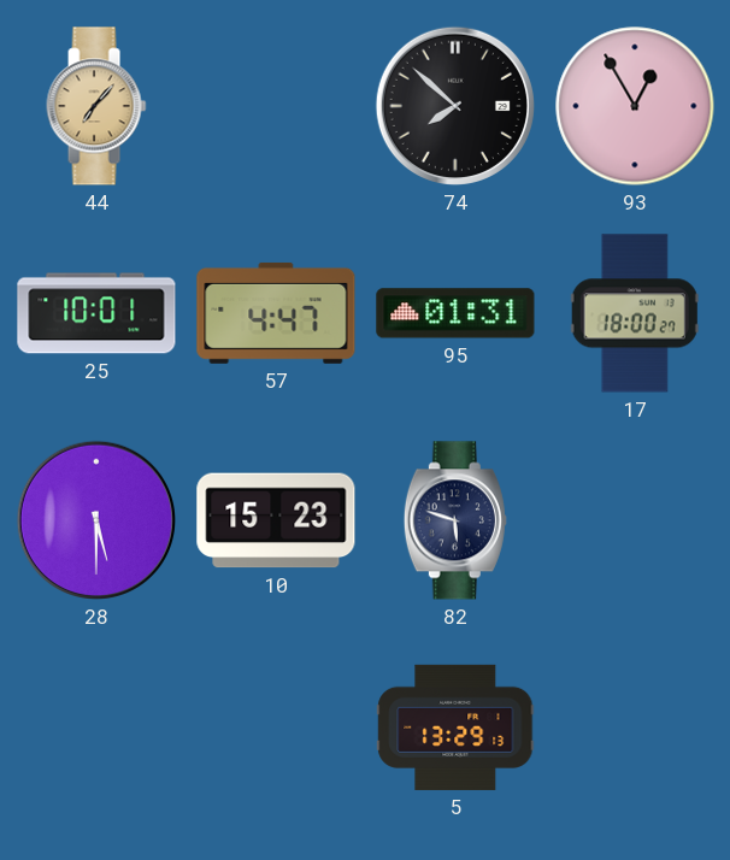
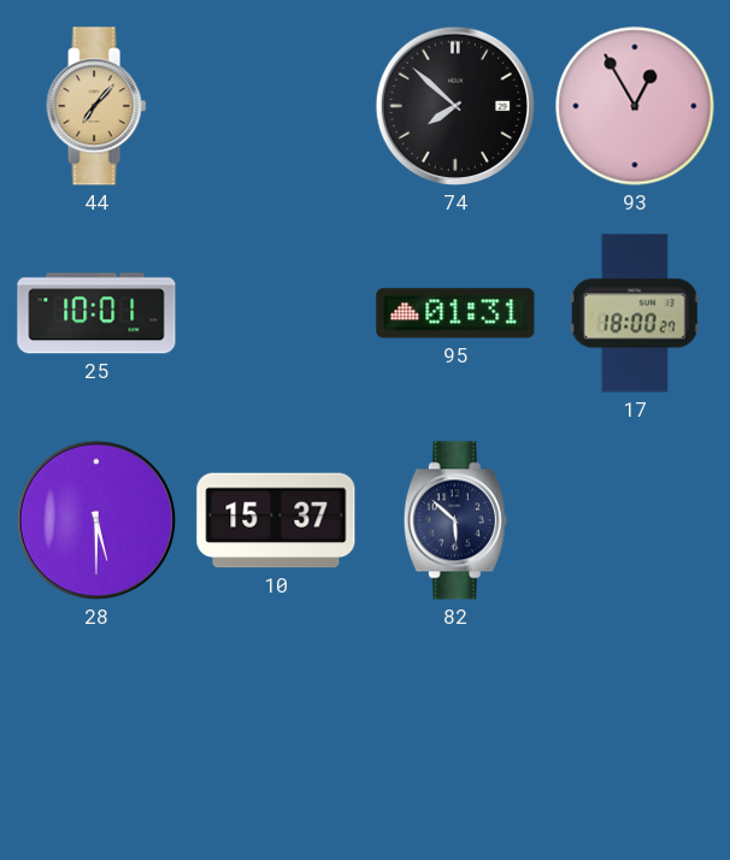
57: 4:47 -> none (276, 313)
10: 15:23 -> 15:37 (276, 520)
82: 5:48 -> 5:52 (455, 520)
5: 13:29 -> none (455, 728)
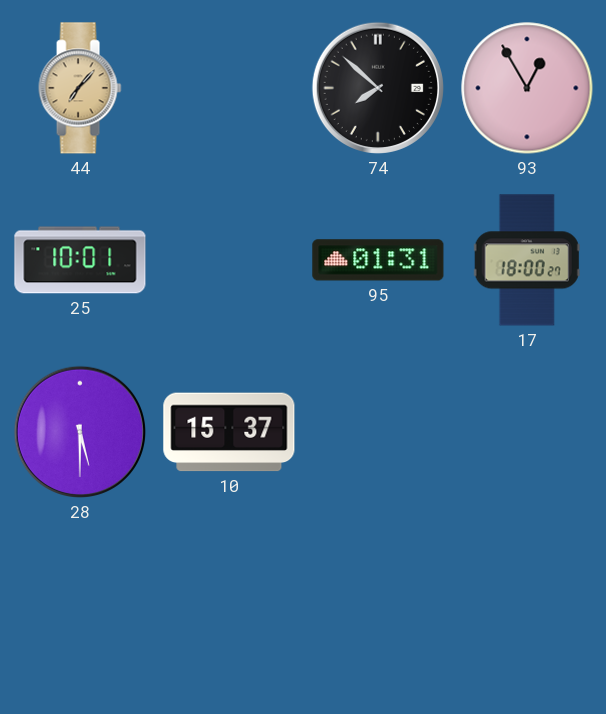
82: 5:52 -> none (455, 520)
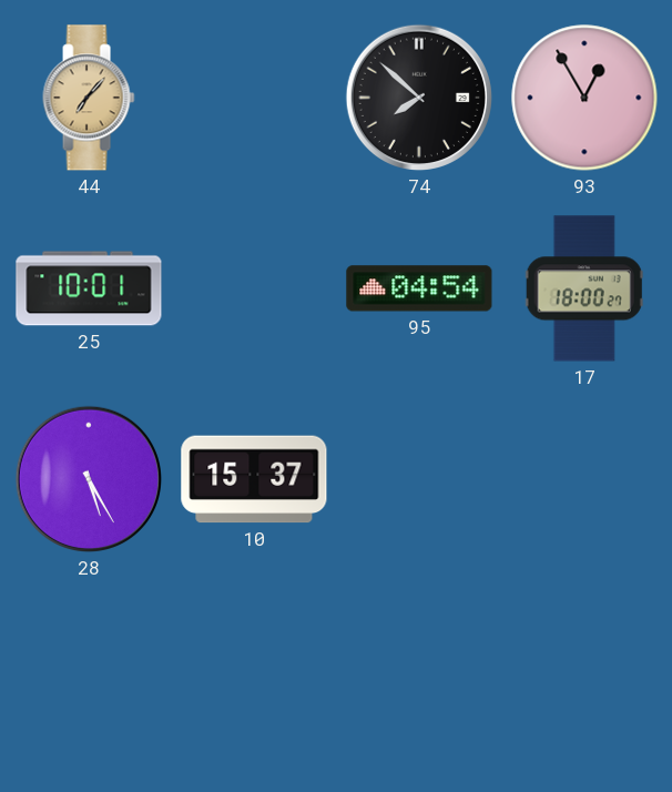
95: 01:31 -> 04:54 (419, 288)
28: 5:30 -> 5:25 (89, 479)
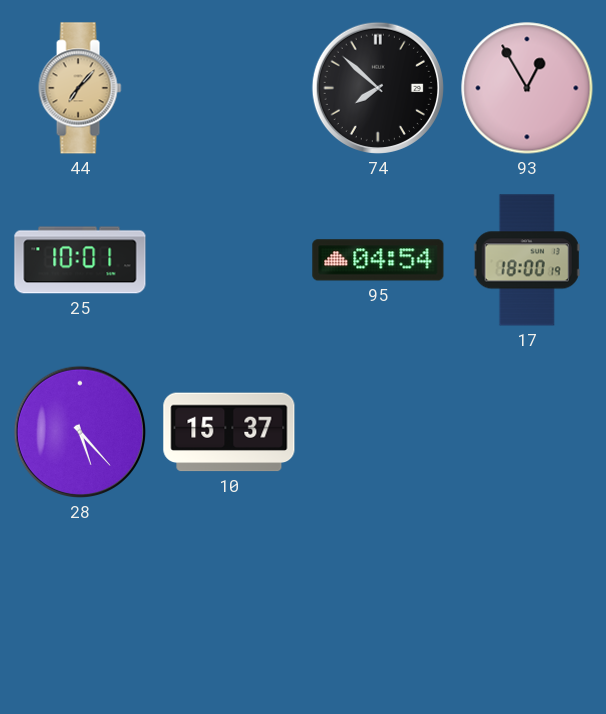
17: 18:00:27 -> 18:00:19 (527, 260)
28: 5:25 -> 5:23 (80, 432)
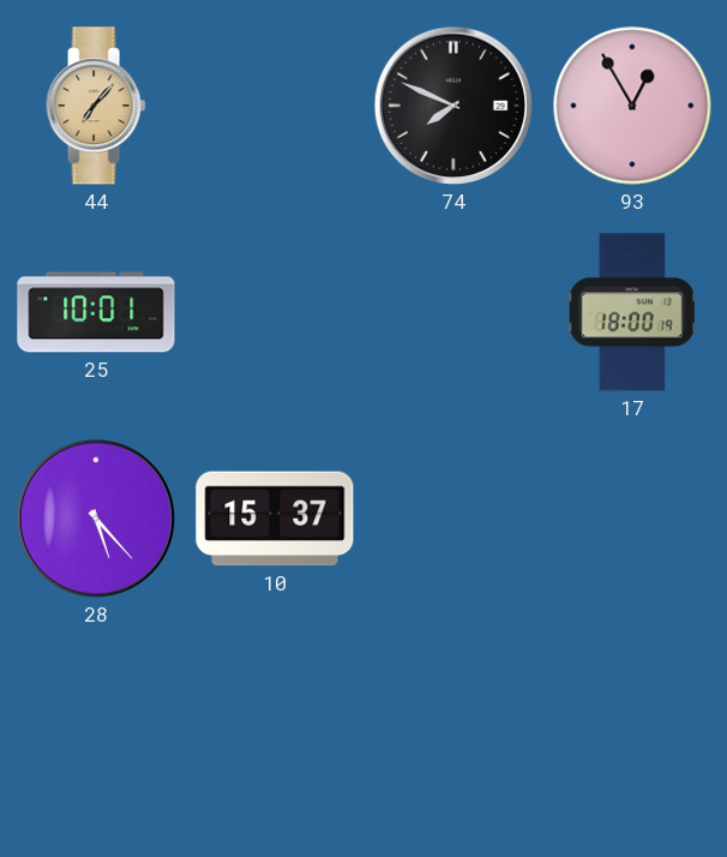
74: 7:52 -> 7:49 (453, 106)
95: 04:54 -> none (378, 260)
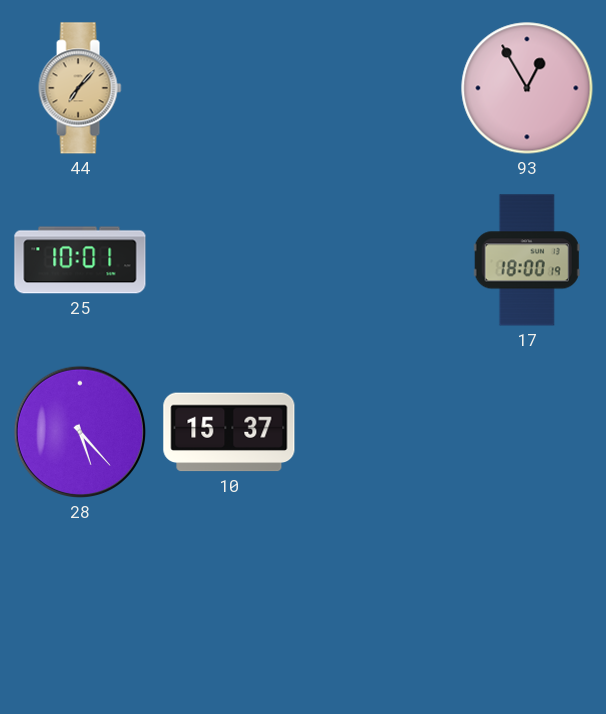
74: 7:49 -> none (453, 106)
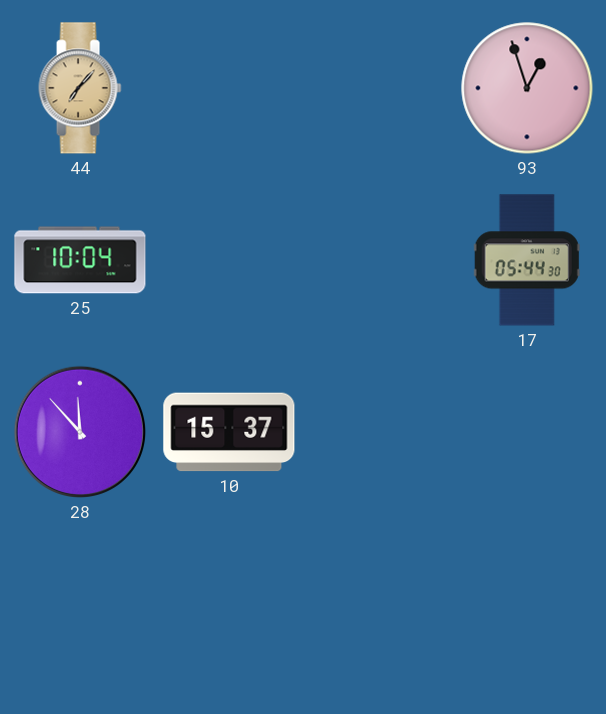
93: 12:55 -> 12:57 (527, 88)
25: 10:01 -> 10:04 (80, 260)
17: 18:00 -> 05:44 (527, 260)
28: 5:23 -> 11:53 (80, 432)
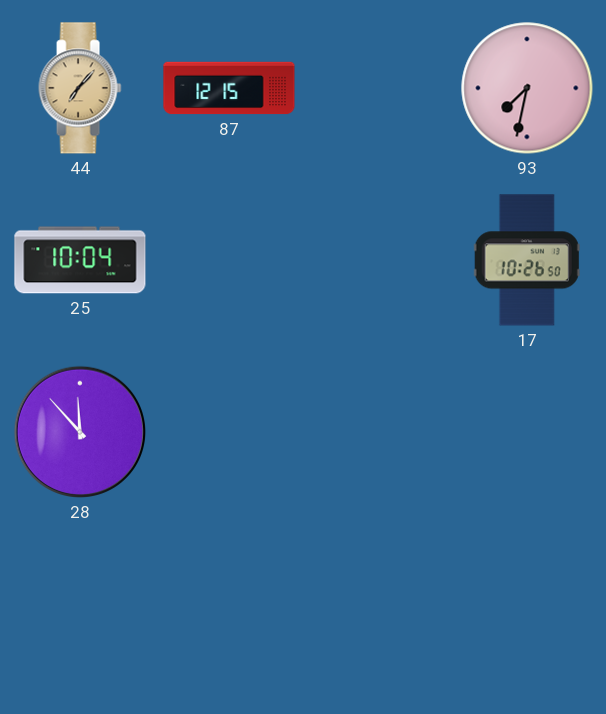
87: none -> 12:15 (229, 88)
93: 12:57 -> 7:32 (527, 88)
17: 05:44 -> 10:26 (527, 260)
10: 15:37 -> none (229, 432)
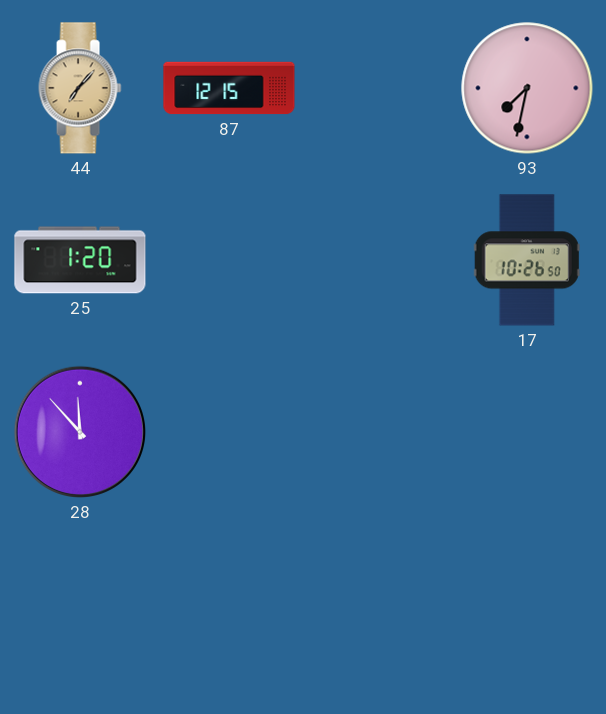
25: 10:04 -> 1:20 (80, 260)
